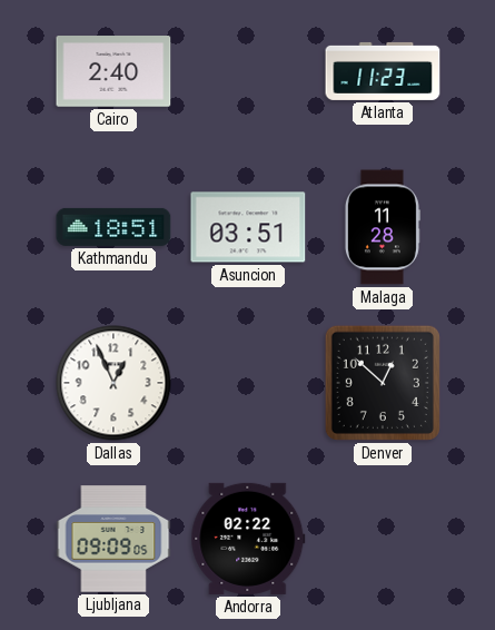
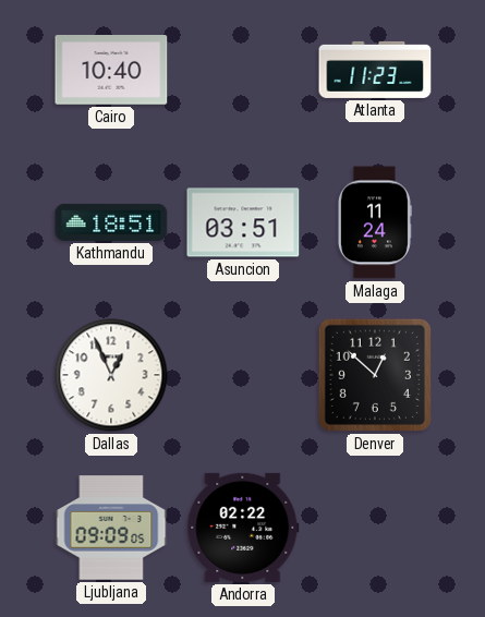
Cairo: 2:40 -> 10:40 (111, 71)
Malaga: 11:28 -> 11:24 (374, 222)
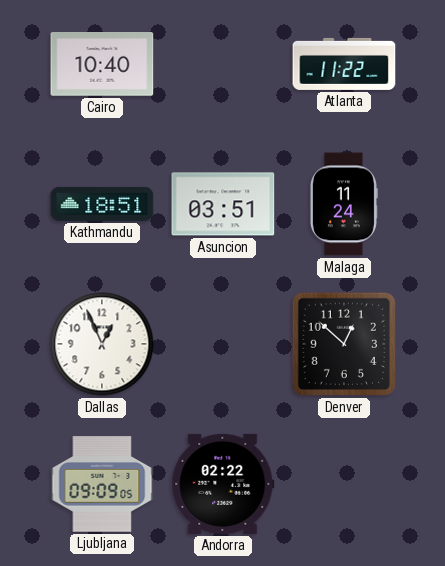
Atlanta: 11:23 -> 11:22 (344, 64)
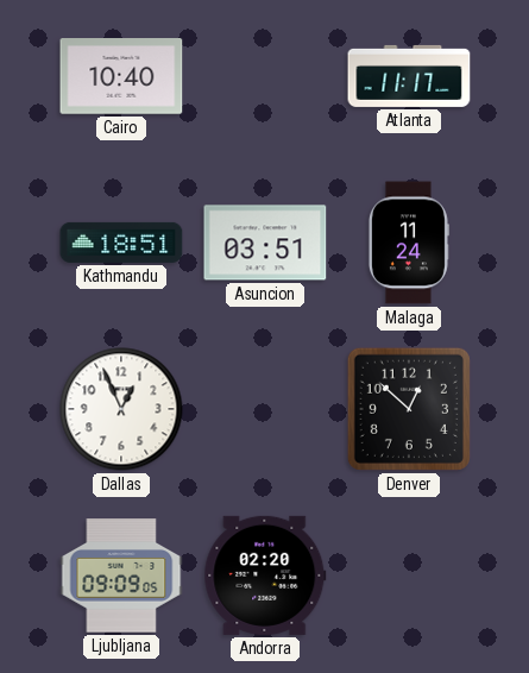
Atlanta: 11:22 -> 11:17 (409, 76)
Andorra: 02:22 -> 02:20 (265, 575)
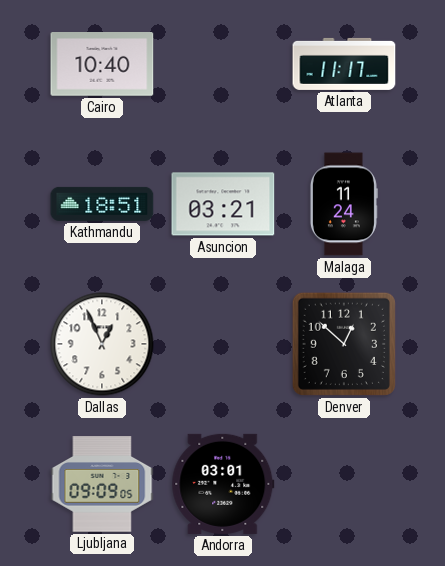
Asuncion: 03:51 -> 03:21 (223, 204)
Andorra: 02:20 -> 03:01 (223, 484)
